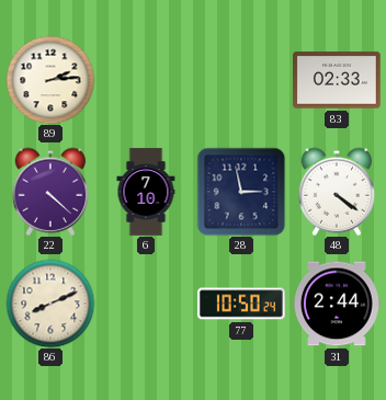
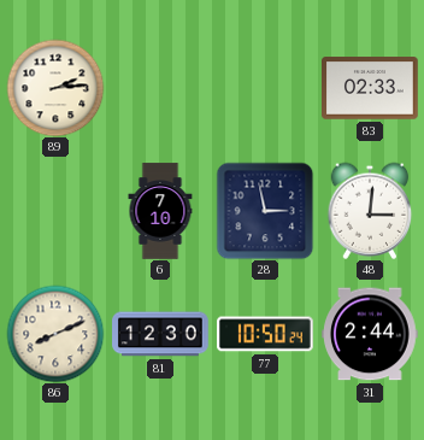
22: 4:22 -> none (50, 192)
48: 4:21 -> 3:01 (370, 211)
81: none -> 12:30 (160, 334)
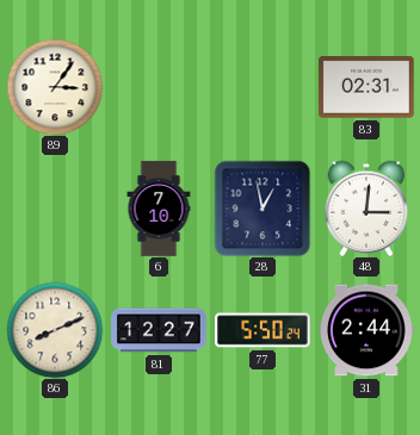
89: 2:14 -> 3:06 (55, 87)
83: 02:33 -> 02:31 (366, 87)
28: 2:58 -> 12:58 (262, 209)
81: 12:30 -> 12:27 (159, 330)
77: 10:50 -> 5:50 (264, 330)
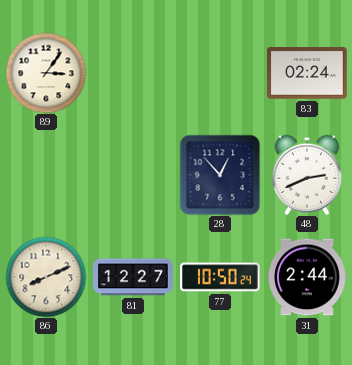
83: 02:31 -> 02:24 (307, 73)
6: 7:10 -> none (159, 209)
28: 12:58 -> 12:53 (220, 175)
48: 3:01 -> 2:41 (307, 175)
77: 5:50 -> 10:50 (221, 277)
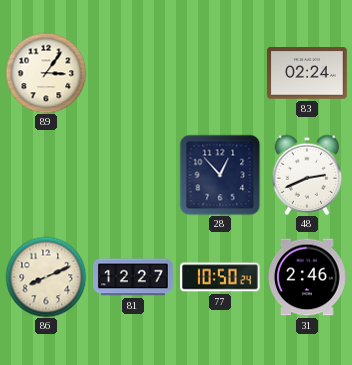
31: 2:44 -> 2:46 (308, 277)
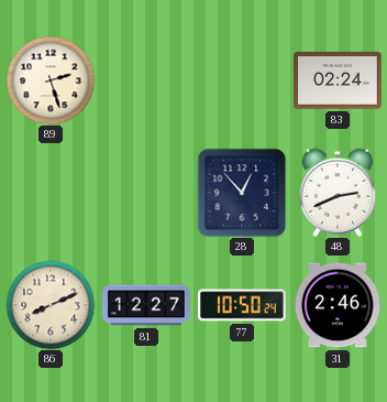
89: 3:06 -> 2:27 (51, 80)
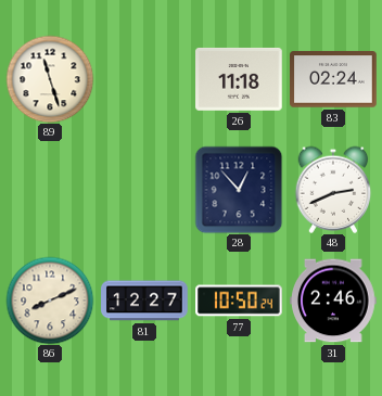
89: 2:27 -> 11:27 (50, 79)
26: none -> 11:18 (240, 79)
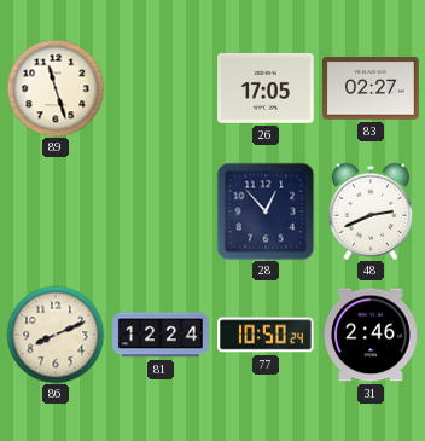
26: 11:18 -> 17:05 (267, 88)
83: 02:24 -> 02:27 (371, 88)
81: 12:27 -> 12:24 (161, 335)
